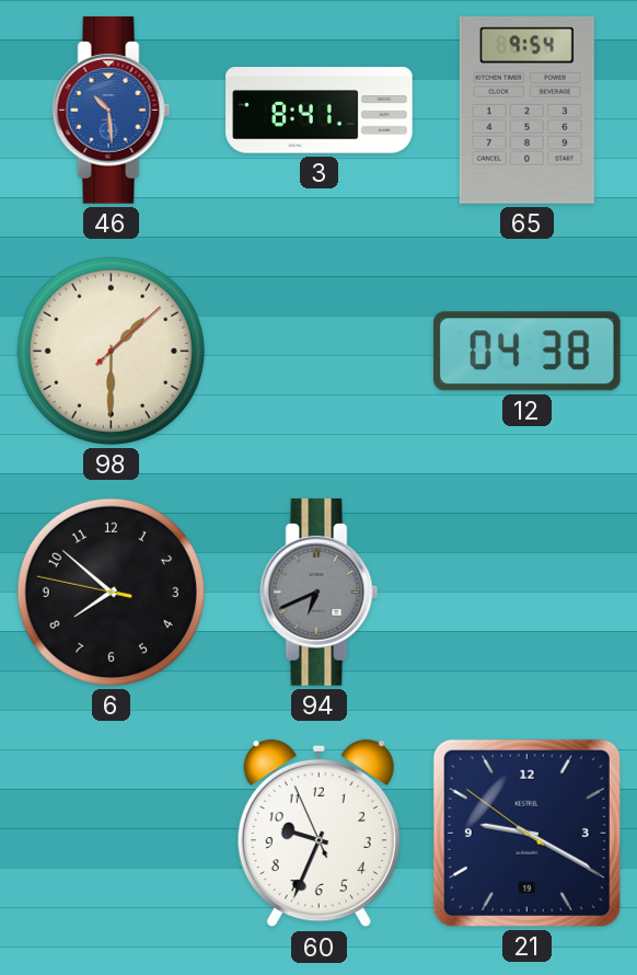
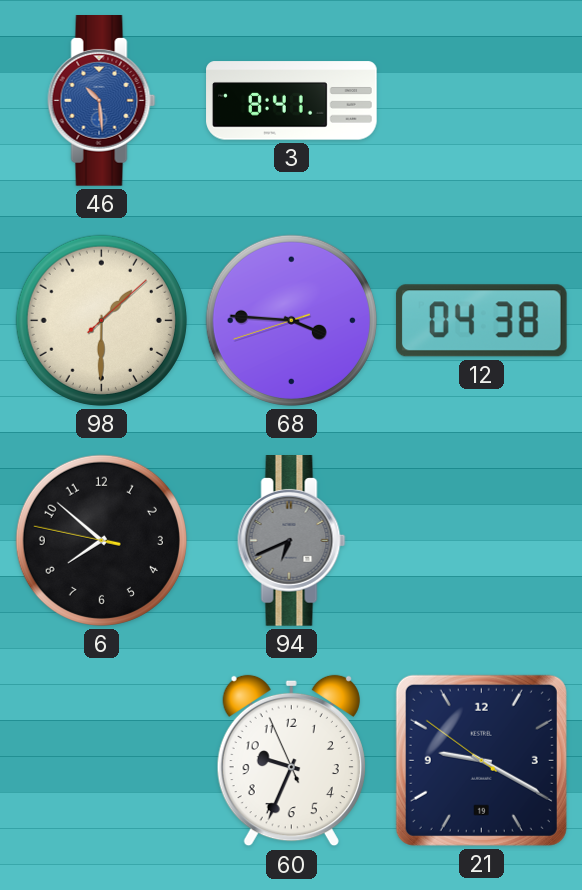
65: 9:54 -> none (526, 111)
68: none -> 3:45 (291, 320)
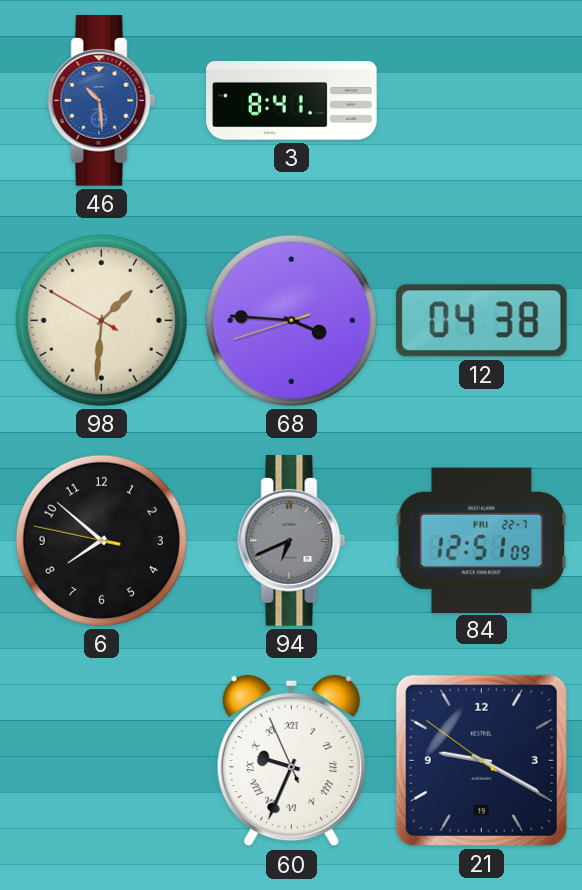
98: 1:30:08 -> 1:30:50 (101, 320)
84: none -> 12:51 (481, 540)
60 numerals: Arabic -> Roman (291, 761)
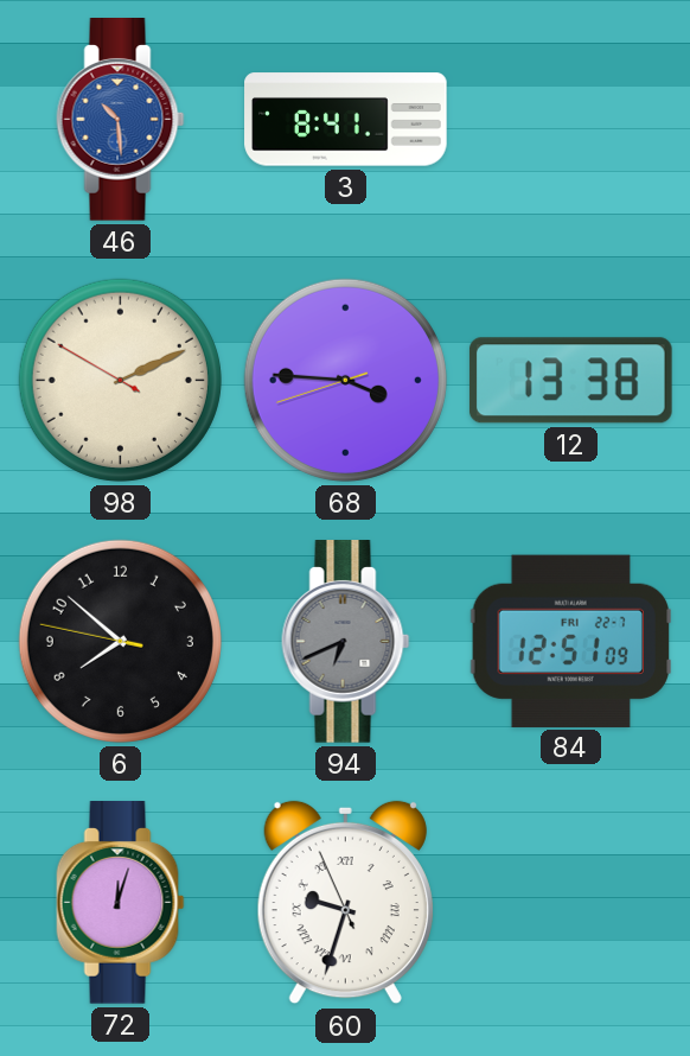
98: 1:30 -> 2:10 (120, 380)
12: 04:38 -> 13:38 (570, 381)
72: none -> 12:03 (121, 903)
60: 9:33 -> 9:32 (345, 903)
21: 9:19 -> none (481, 760)
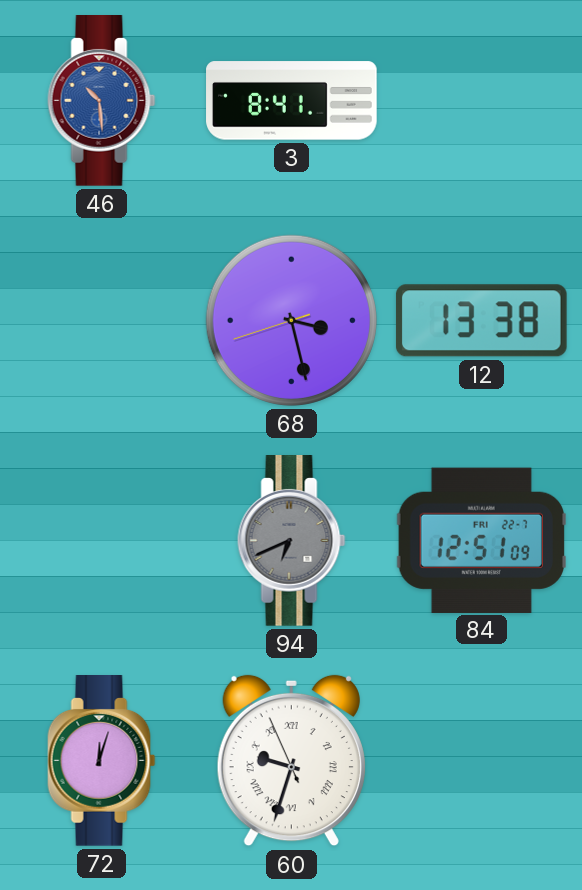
98: 2:10 -> none (120, 380)
68: 3:45 -> 3:27 (291, 320)
6: 7:51 -> none (120, 641)
